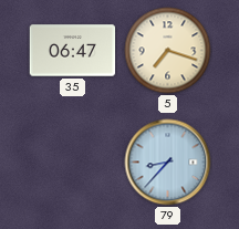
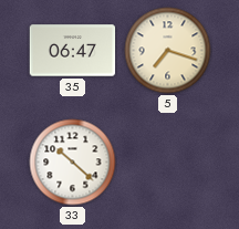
33: none -> 10:22 (73, 163)
79: 8:37 -> none (168, 163)
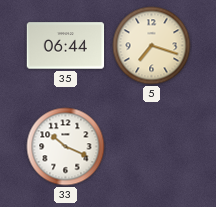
35: 06:47 -> 06:44 (66, 46)
33: 10:22 -> 10:19 (66, 147)
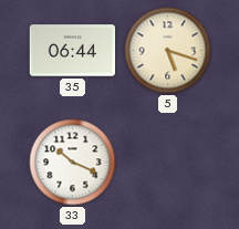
5: 7:18 -> 5:18 (168, 51)
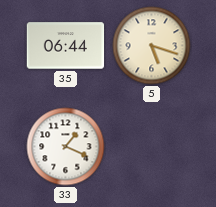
33: 10:19 -> 1:19 (66, 147)
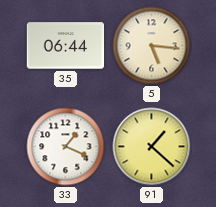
5: 5:18 -> 5:16 (152, 46)
91: none -> 1:22 (152, 147)
